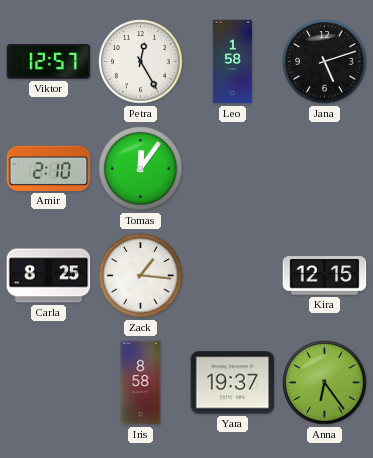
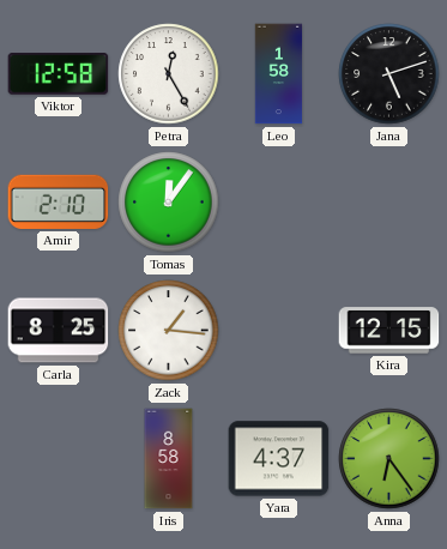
Viktor: 12:57 -> 12:58 (59, 74)
Yara: 19:37 -> 4:37 (279, 459)
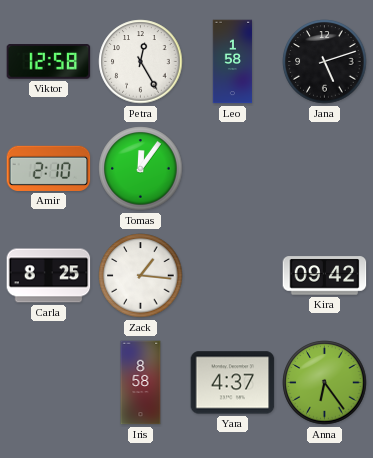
Kira: 12:15 -> 09:42 (325, 276)
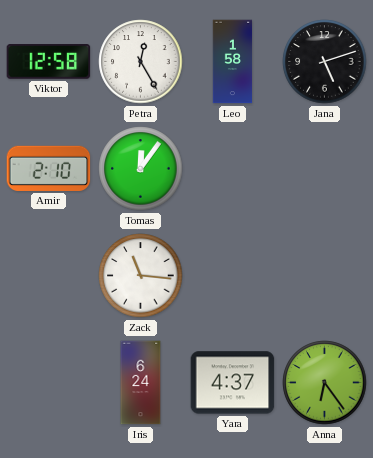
Carla: 8:25 -> none (49, 276)
Zack: 1:16 -> 11:16 (141, 276)
Kira: 09:42 -> none (325, 276)
Iris: 8:58 -> 6:24 (141, 383)
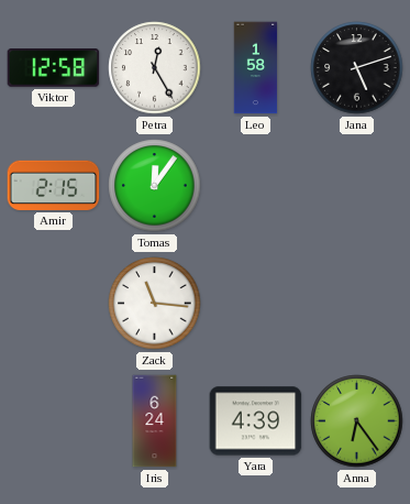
Amir: 2:10 -> 2:15 (54, 185)
Yara: 4:37 -> 4:39 (256, 421)
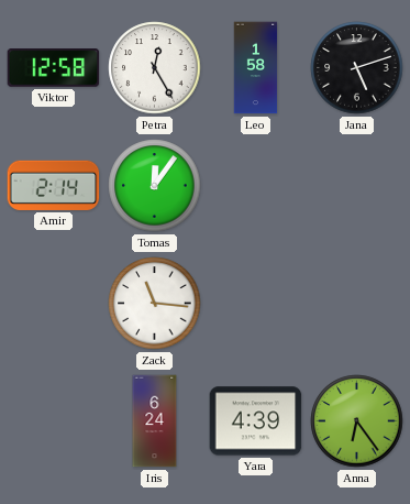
Amir: 2:15 -> 2:14 (54, 185)
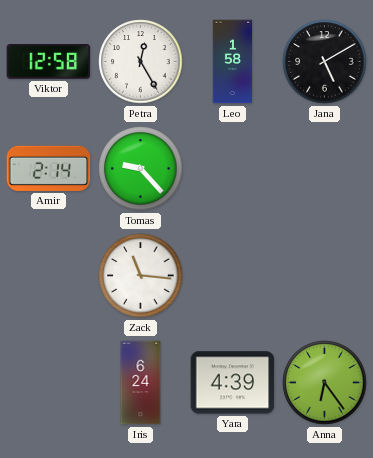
Jana: 5:12 -> 5:10 (325, 62)
Tomas: 12:06 -> 9:23 (141, 169)
